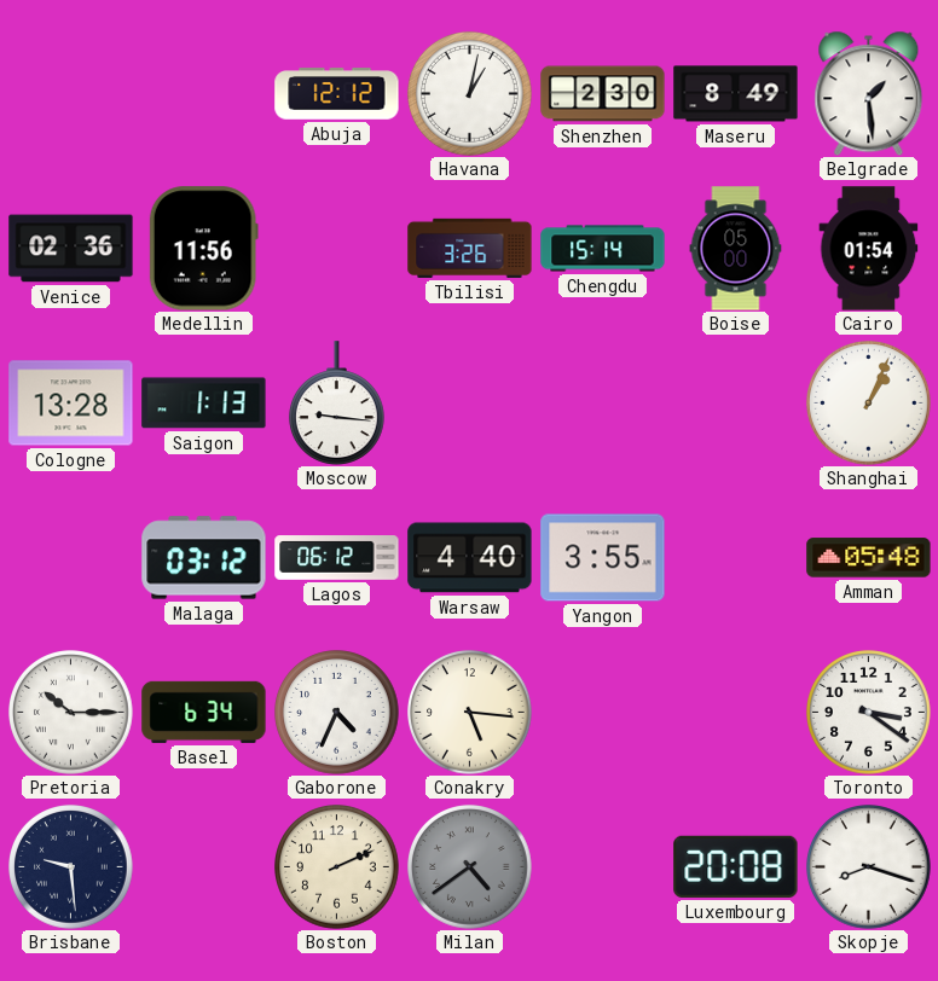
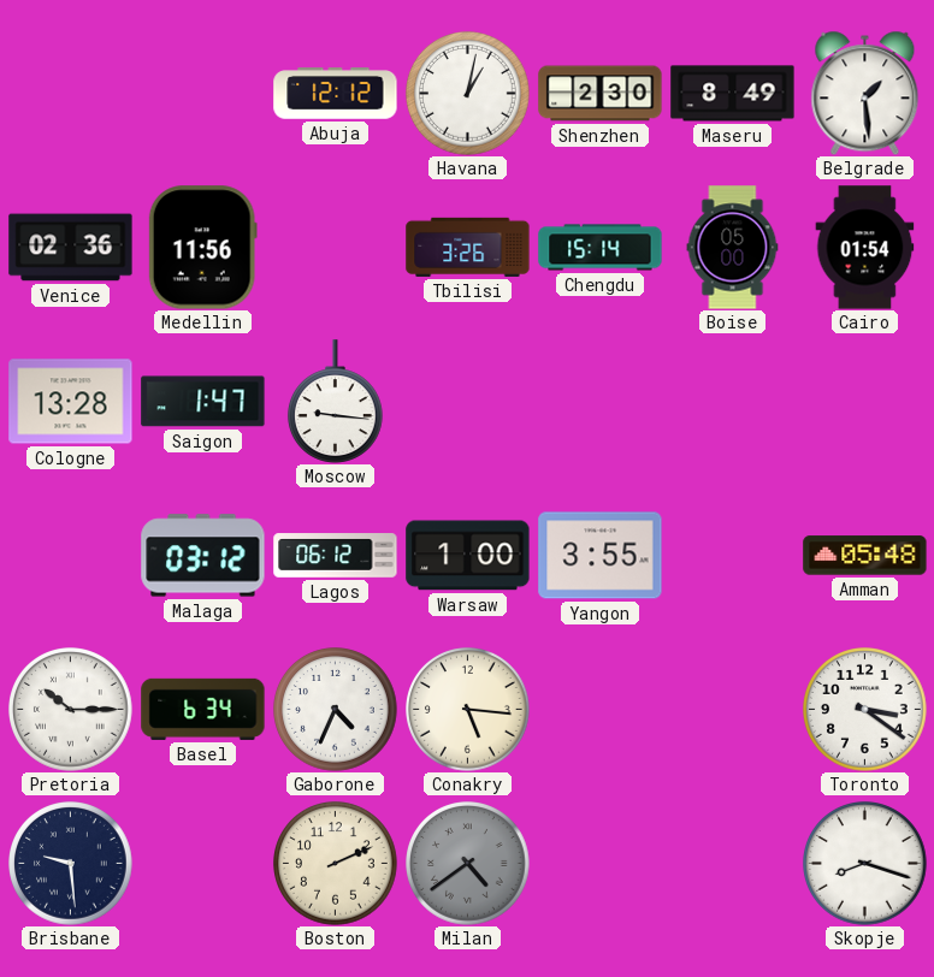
Saigon: 1:13 -> 1:47 (203, 402)
Shanghai: 1:04 -> none (869, 404)
Warsaw: 4:40 -> 1:00 (468, 556)
Luxembourg: 20:08 -> none (736, 866)
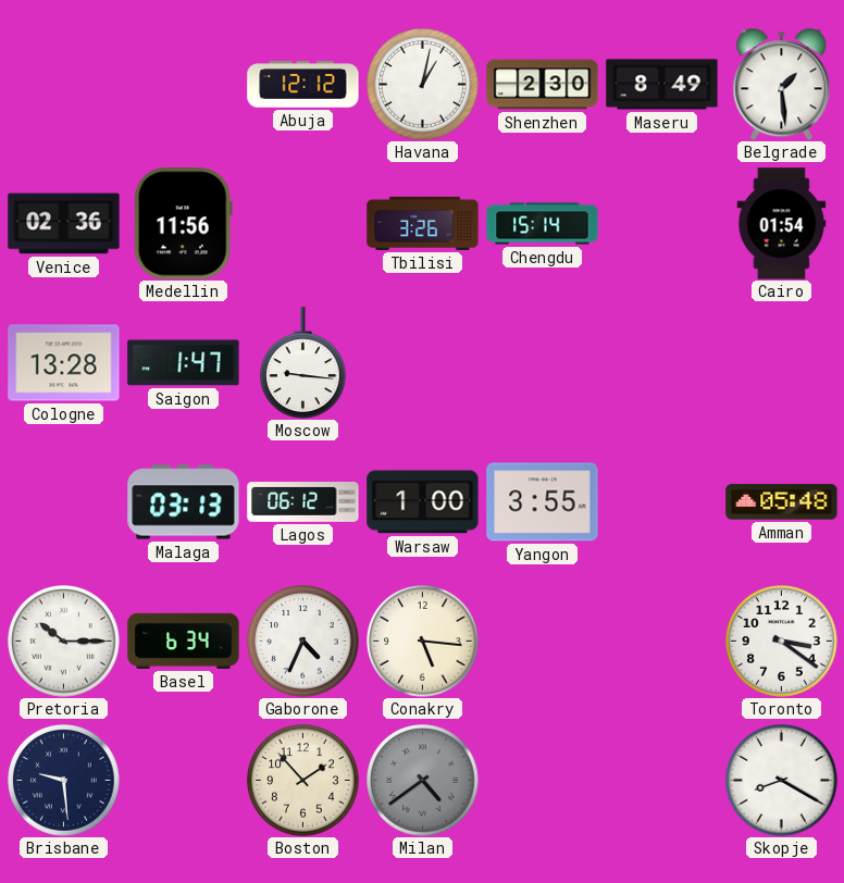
Boise: 05:00 -> none (733, 248)
Malaga: 03:12 -> 03:13 (184, 502)
Boston: 2:11 -> 1:53 (303, 781)
Skopje: 8:18 -> 8:20 (782, 781)
